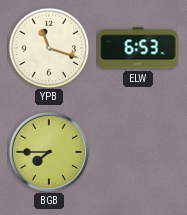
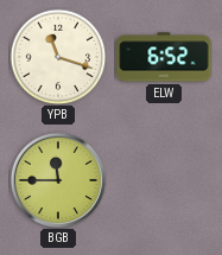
ELW: 6:53 -> 6:52 (164, 57)
BGB: 7:45 -> 11:45 (57, 179)
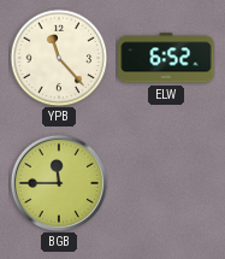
YPB: 11:18 -> 11:23 (59, 58)
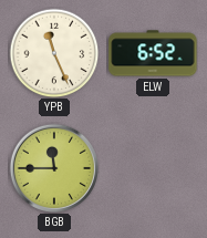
YPB: 11:23 -> 11:26 (54, 53)
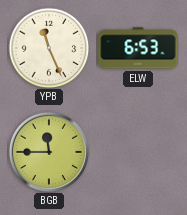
ELW: 6:52 -> 6:53 (138, 48)
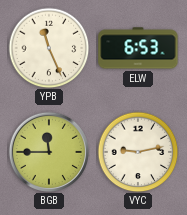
VYC: none -> 9:13 (138, 152)
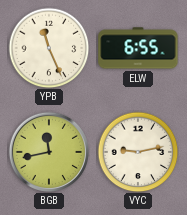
ELW: 6:53 -> 6:55 (138, 48)
BGB: 11:45 -> 11:43 (48, 151)
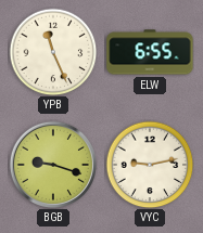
BGB: 11:43 -> 9:18 (52, 164)
